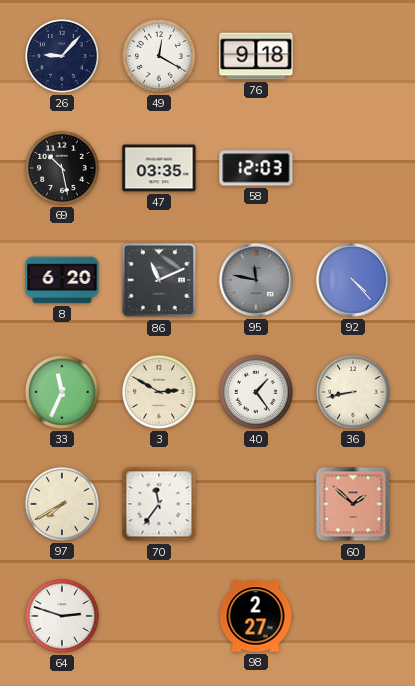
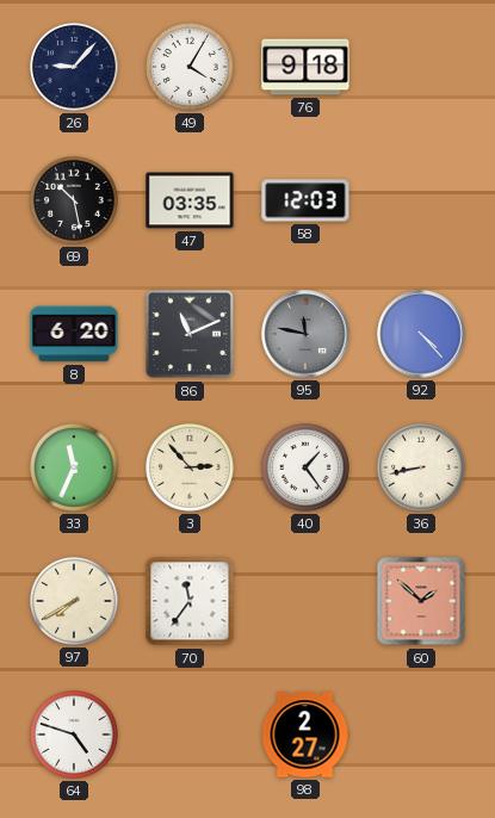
49: 12:20 -> 4:05 (191, 68)
3: 2:50 -> 2:53 (191, 469)
64: 2:48 -> 4:48 (75, 736)
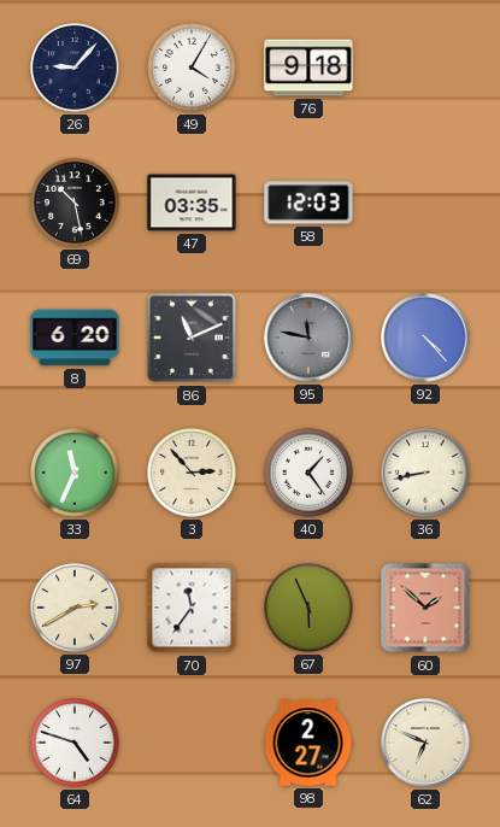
97: 7:40 -> 2:40 (76, 609)
67: none -> 5:56 (310, 609)
62: none -> 6:49 (425, 743)
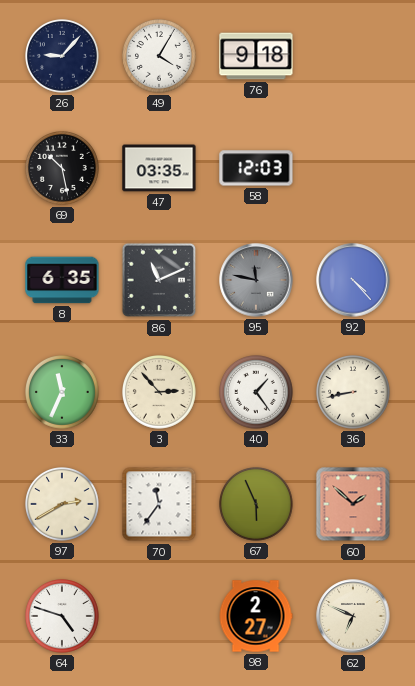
8: 6:20 -> 6:35 (62, 280)
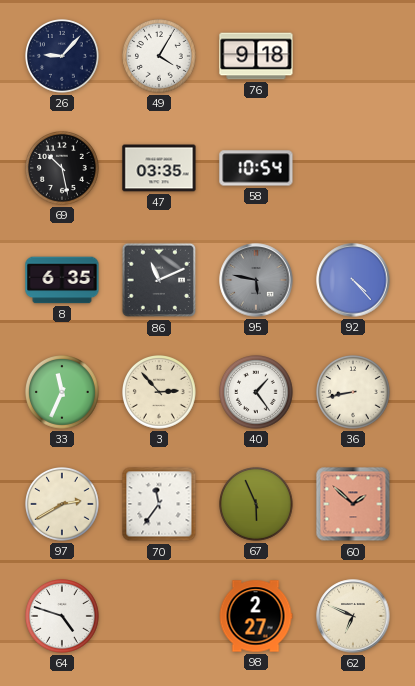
58: 12:03 -> 10:54 (256, 168)
95: 11:47 -> 5:47 (256, 280)
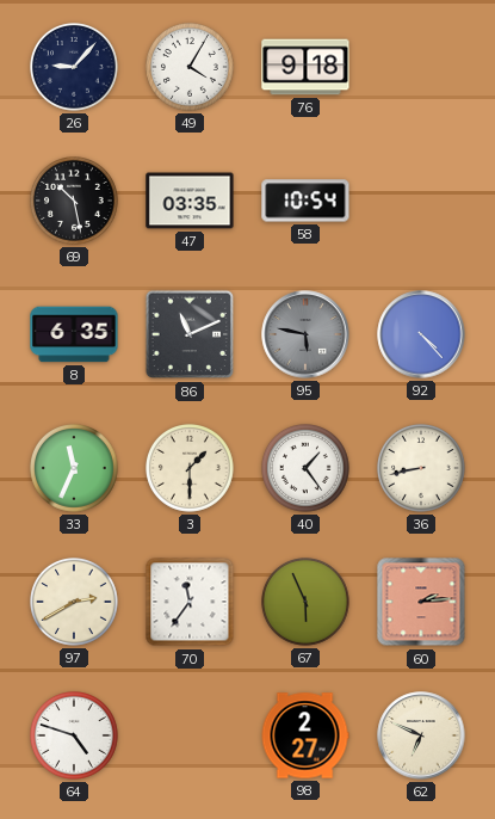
3: 2:53 -> 1:30 (191, 469)
60: 1:52 -> 2:14 (421, 602)
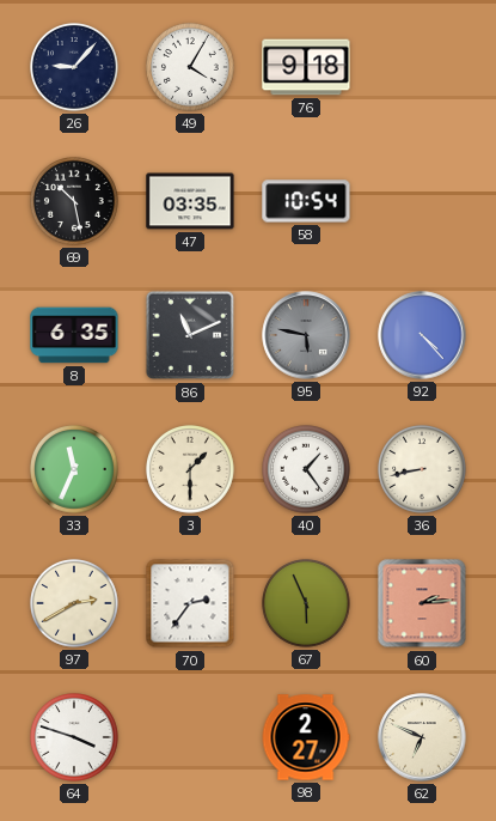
70: 11:36 -> 2:36 (190, 603)
64: 4:48 -> 3:48 (75, 738)
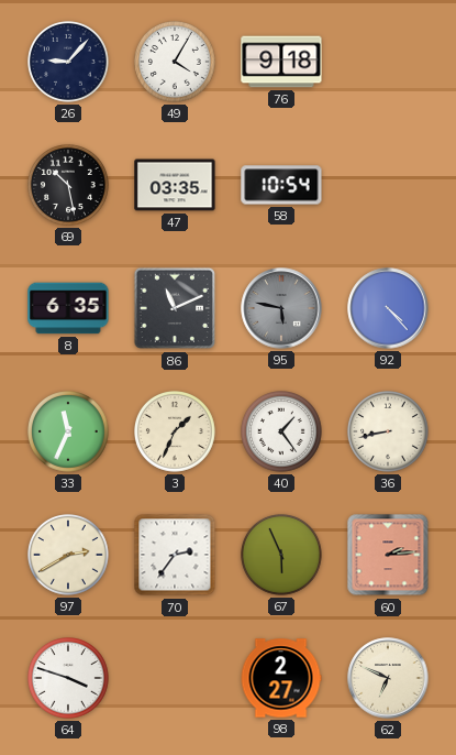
3: 1:30 -> 1:34 (176, 433)
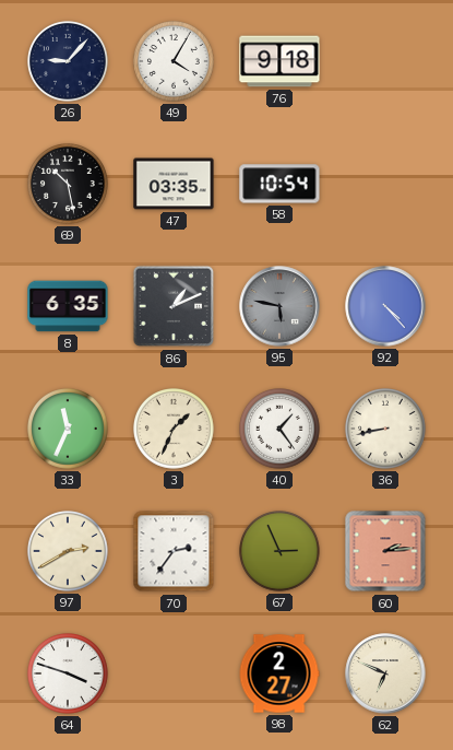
86: 11:11 -> 1:11 (174, 306)
67: 5:56 -> 2:56 (281, 552)
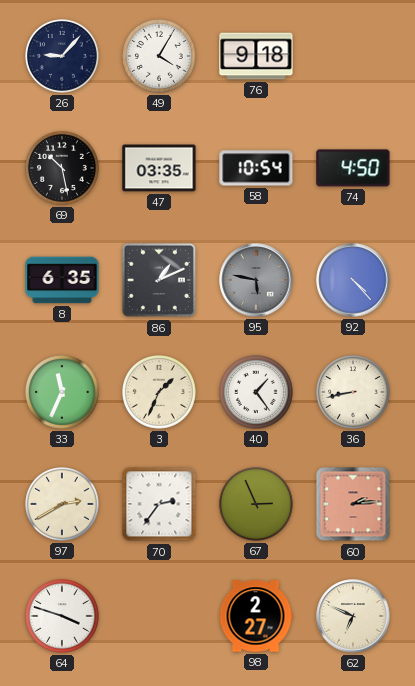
74: none -> 4:50 (353, 168)
